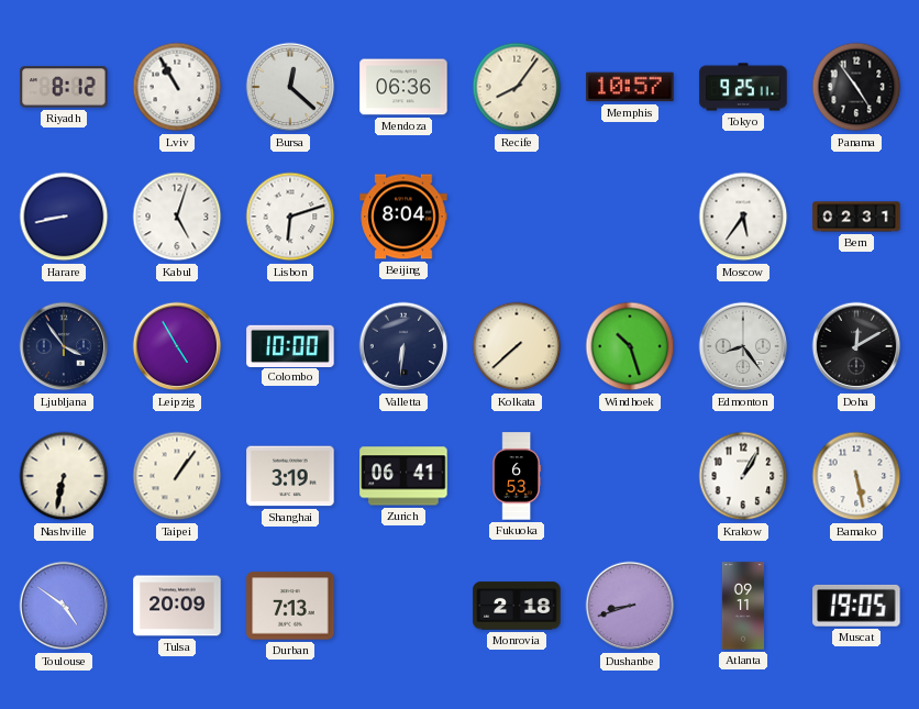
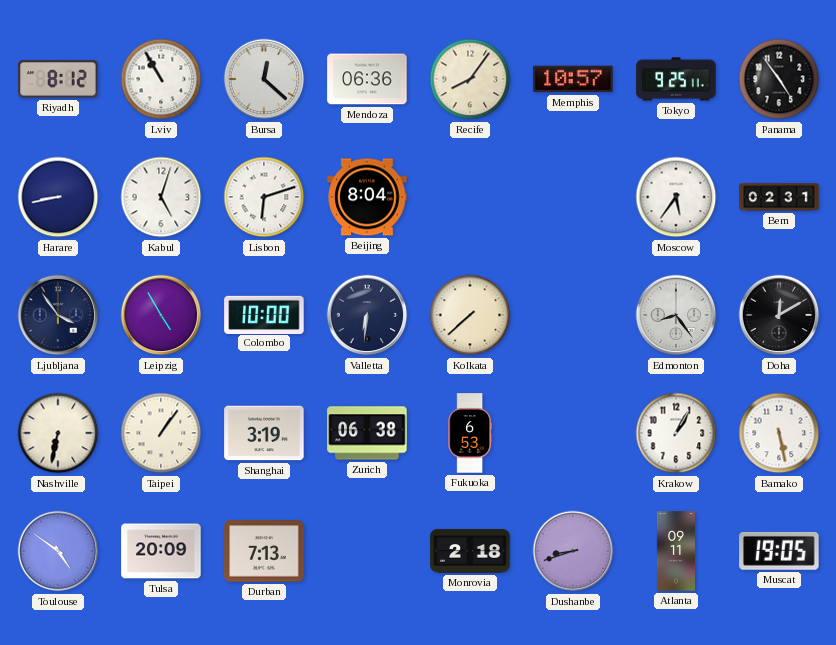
Windhoek: 10:27 -> none (630, 346)
Zurich: 06:41 -> 06:38 (367, 433)
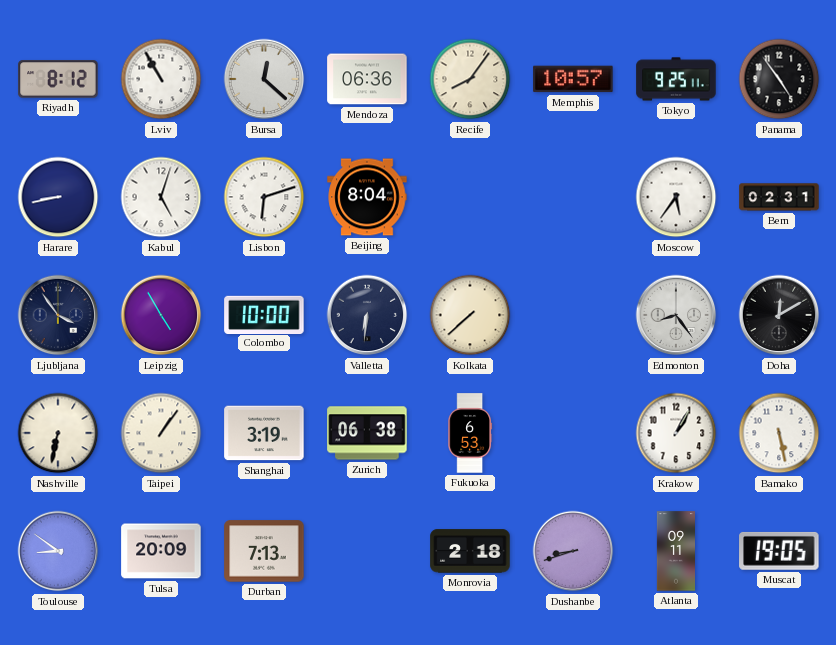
Toulouse: 4:51 -> 8:51 (58, 551)
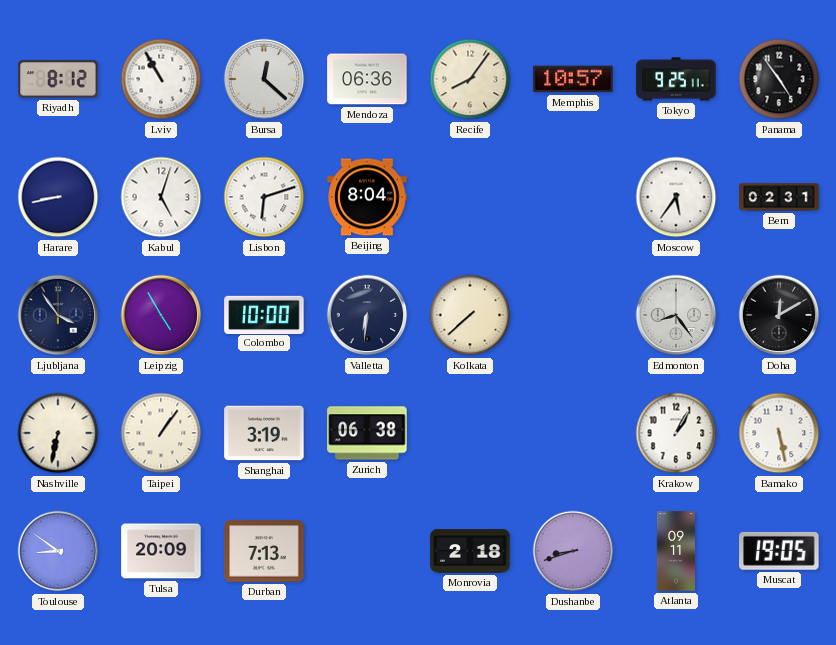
Fukuoka: 6:53 -> none (470, 433)
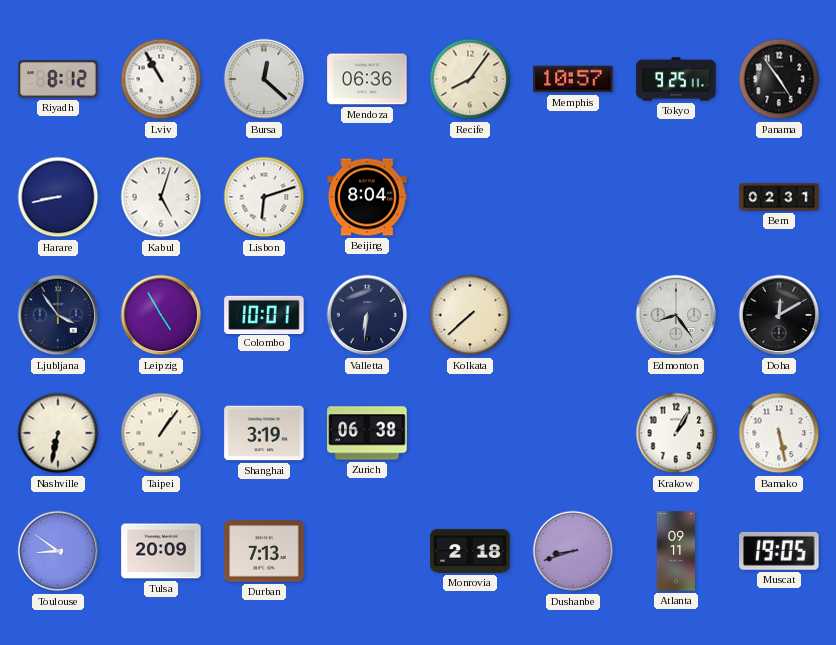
Moscow: 5:36 -> none (676, 197)
Colombo: 10:00 -> 10:01 (264, 314)
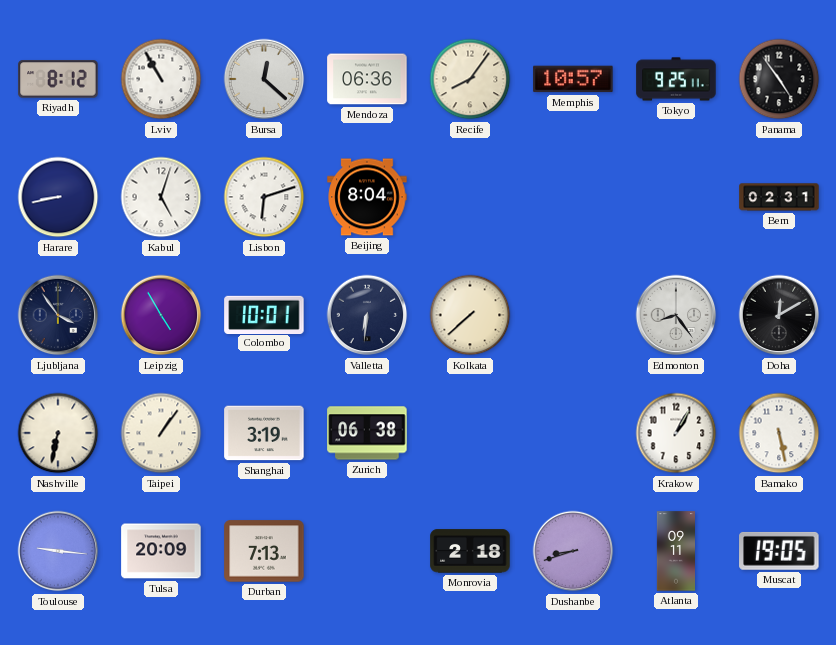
Toulouse: 8:51 -> 9:16 (58, 551)
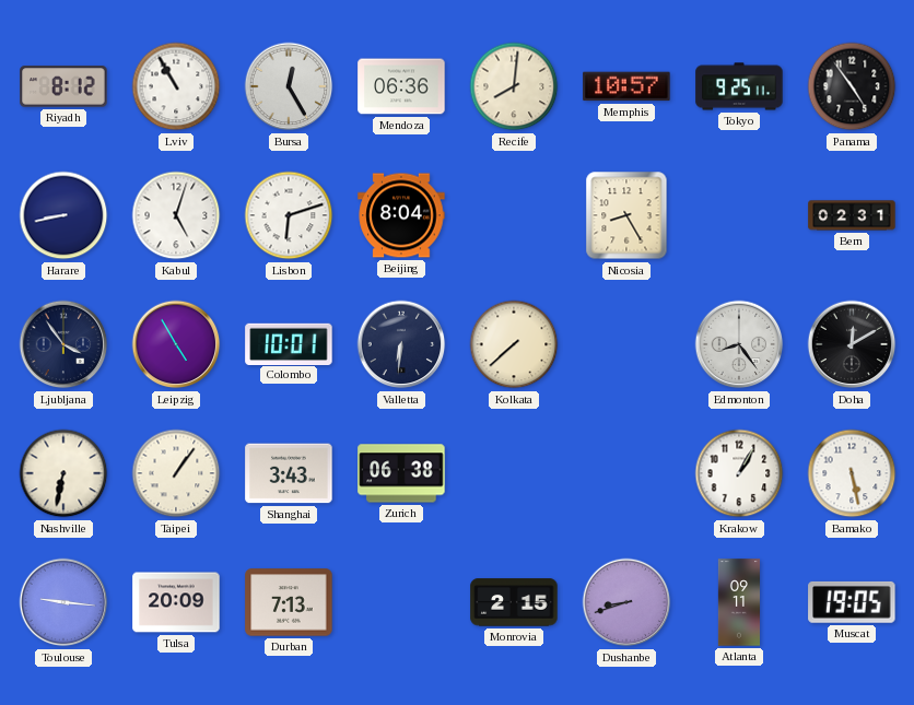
Bursa: 12:22 -> 12:25 (289, 86)
Recife: 8:06 -> 8:01 (514, 86)
Nicosia: none -> 8:25 (626, 215)
Shanghai: 3:19 -> 3:43 (289, 473)
Monrovia: 2:18 -> 2:15 (514, 602)
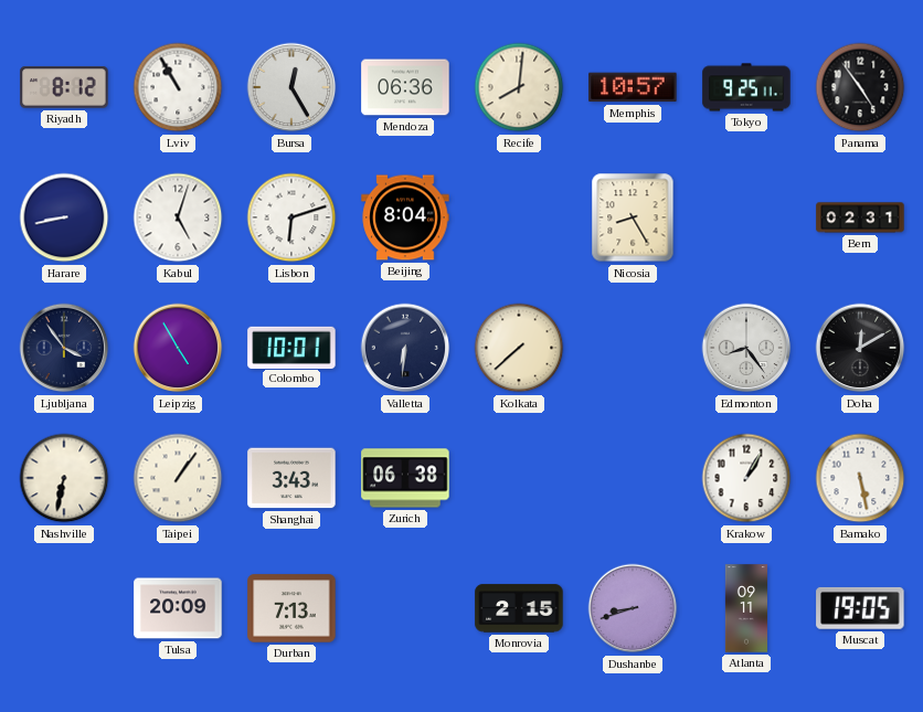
Toulouse: 9:16 -> none (63, 602)
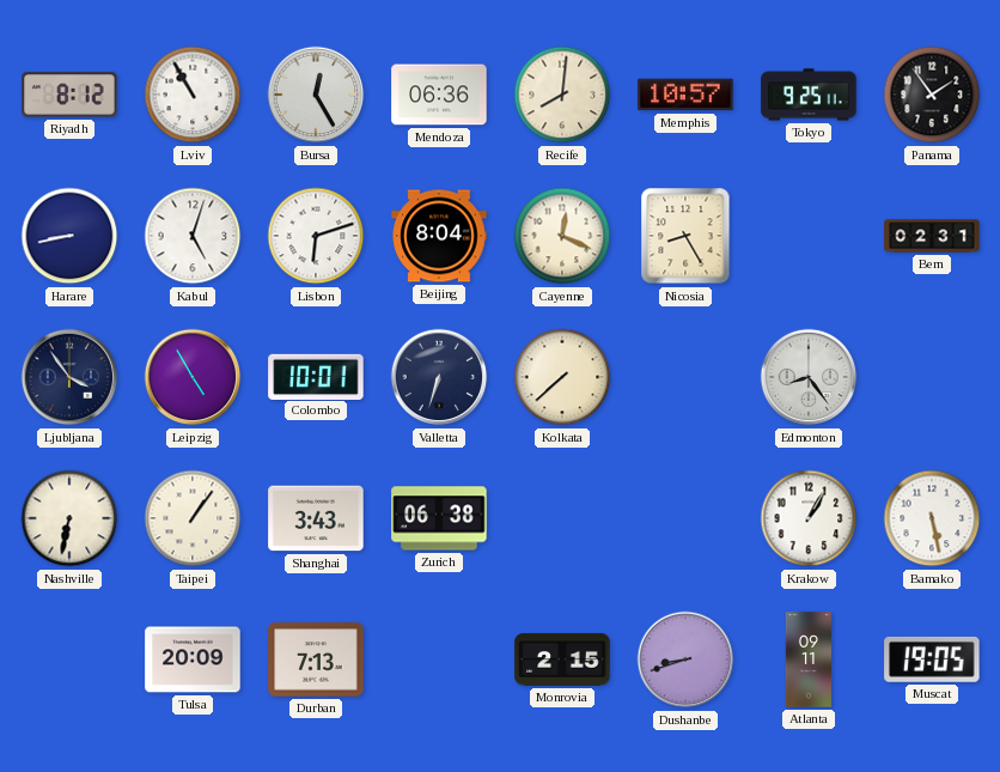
Panama: 4:54 -> 1:54 (932, 95)
Cayenne: none -> 12:19 (562, 236)
Valletta: 6:31 -> 6:33 (439, 377)
Doha: 12:10 -> none (860, 348)
